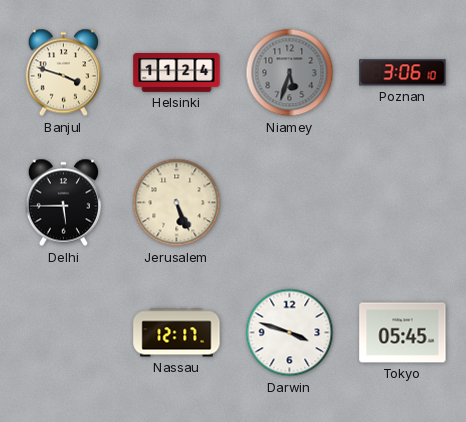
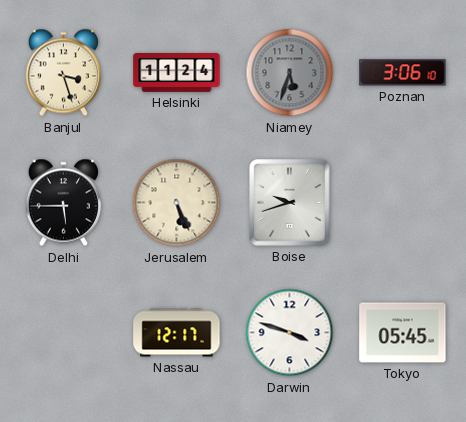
Banjul: 3:48 -> 3:27 (63, 73)
Boise: none -> 9:42 (290, 203)
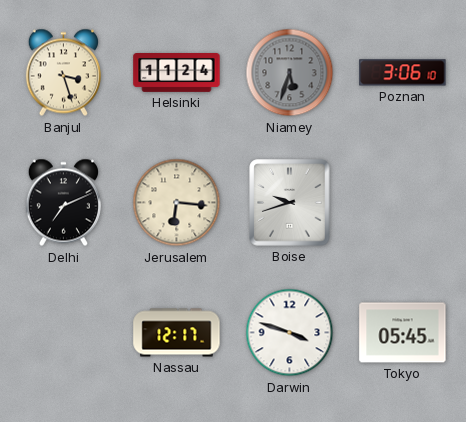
Delhi: 5:45 -> 7:11 (63, 203)
Jerusalem: 5:26 -> 6:16 (177, 203)
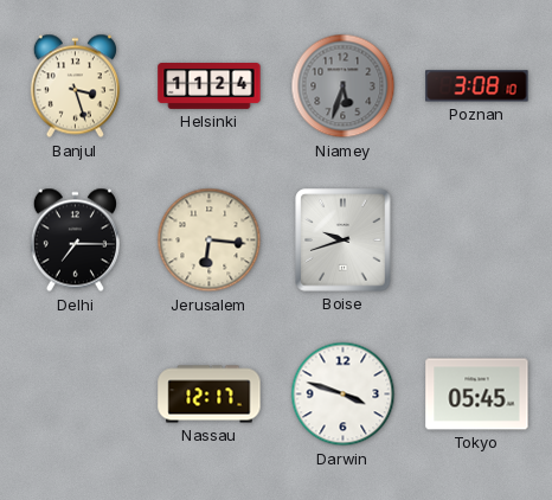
Poznan: 3:06 -> 3:08 (477, 86)
Delhi: 7:11 -> 7:15 (75, 241)
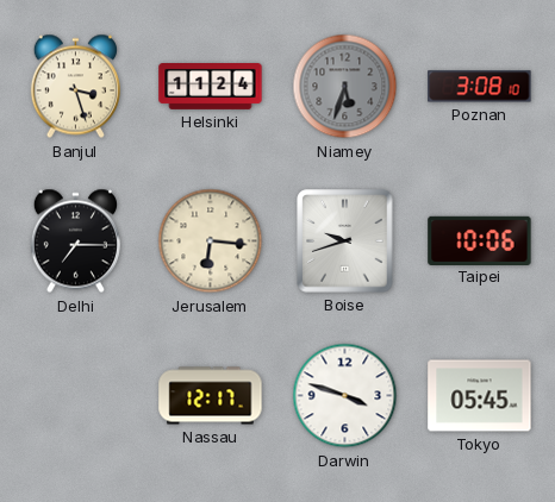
Taipei: none -> 10:06 (480, 240)
